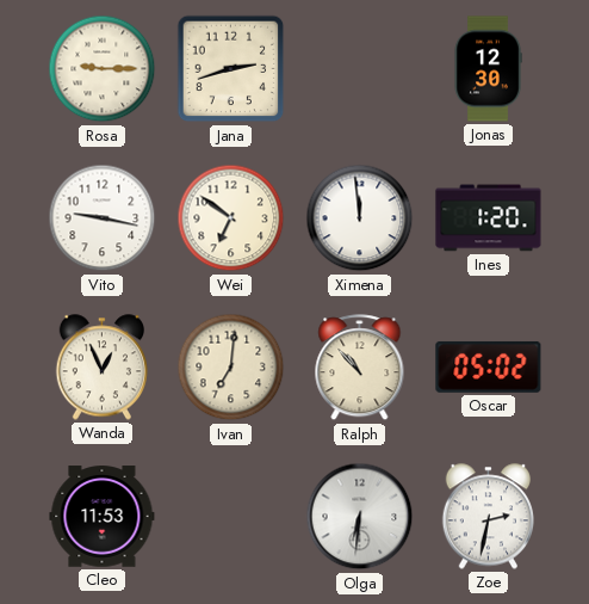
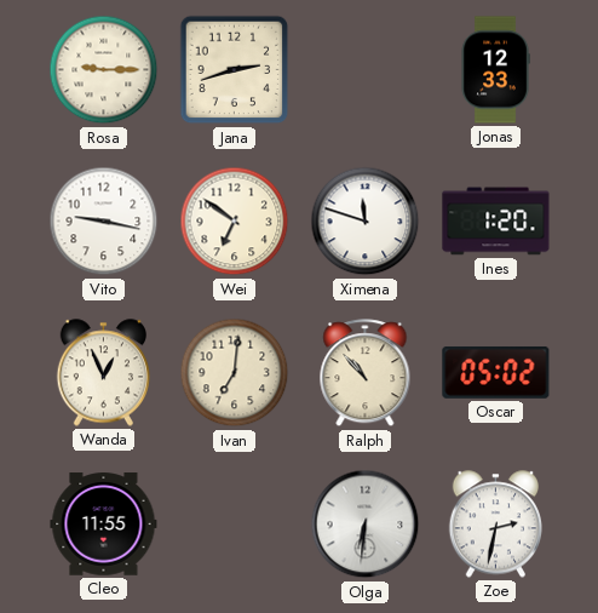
Jonas: 12:30 -> 12:33 (495, 70)
Ximena: 11:59 -> 11:48 (366, 222)
Cleo: 11:53 -> 11:55 (104, 525)
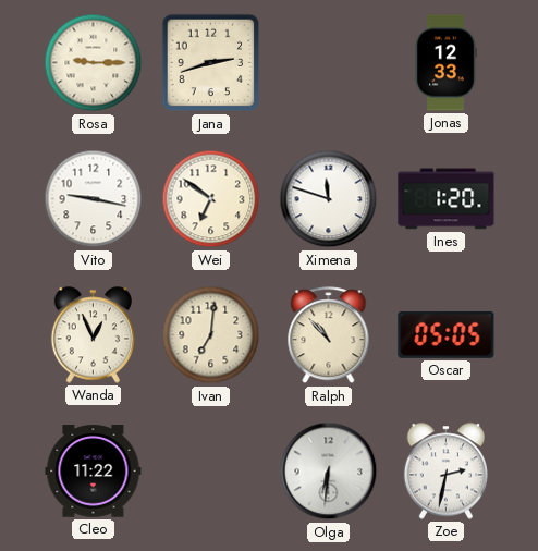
Oscar: 05:02 -> 05:05 (447, 334)
Cleo: 11:55 -> 11:22 (94, 472)
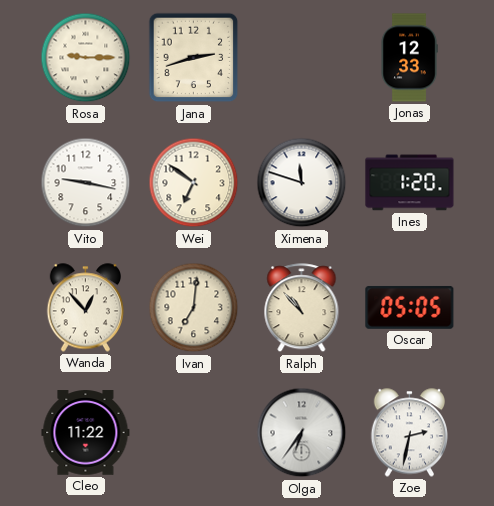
Wanda: 12:56 -> 12:53 (86, 308)
Olga: 6:31 -> 6:36 (302, 433)
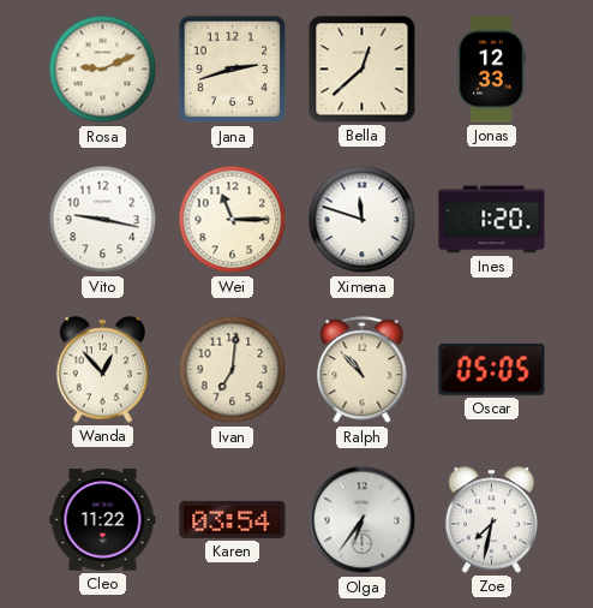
Rosa: 9:15 -> 9:11 (103, 70)
Bella: none -> 12:38 (363, 70)
Wei: 6:51 -> 11:15 (233, 220)
Karen: none -> 03:54 (233, 519)
Zoe: 2:32 -> 7:32 (492, 520)
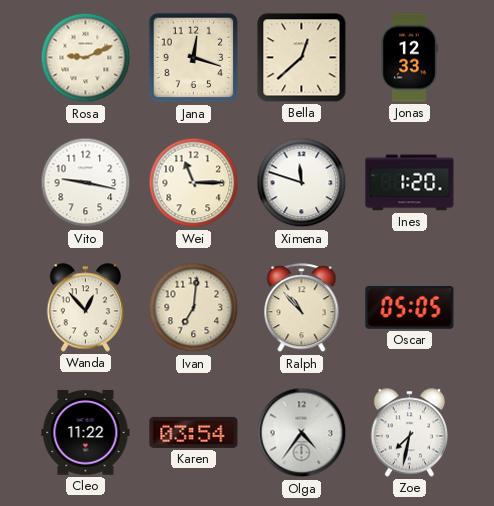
Jana: 2:42 -> 12:18 (194, 58)
Olga: 6:36 -> 4:36 (302, 433)
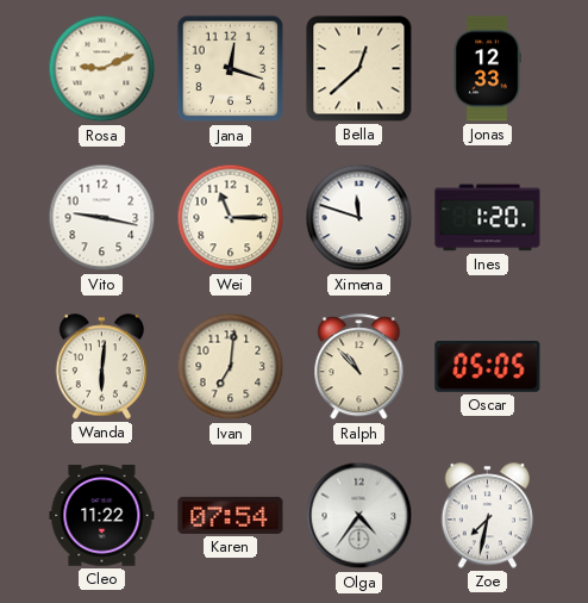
Wanda: 12:53 -> 6:01 (102, 367)
Karen: 03:54 -> 07:54 (231, 515)
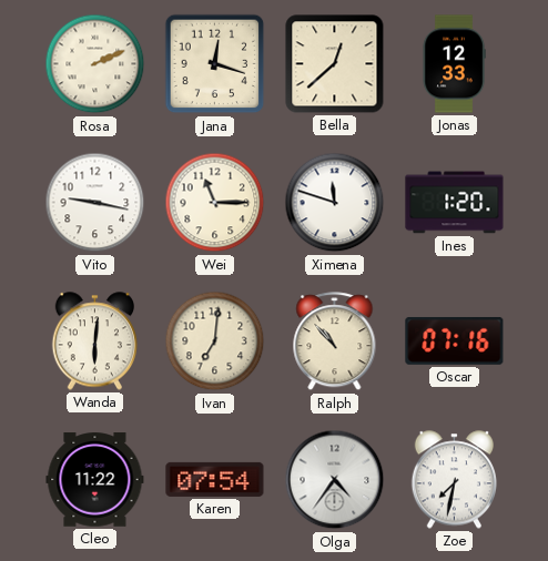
Rosa: 9:11 -> 2:11 (95, 64)
Oscar: 05:05 -> 07:16 (455, 340)
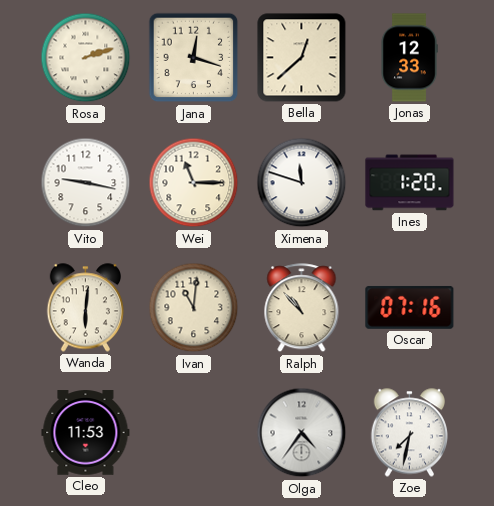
Rosa: 2:11 -> 2:12 (86, 58)
Ivan: 7:01 -> 11:01 (194, 308)
Cleo: 11:22 -> 11:53 (86, 433)
Karen: 07:54 -> none (215, 479)
